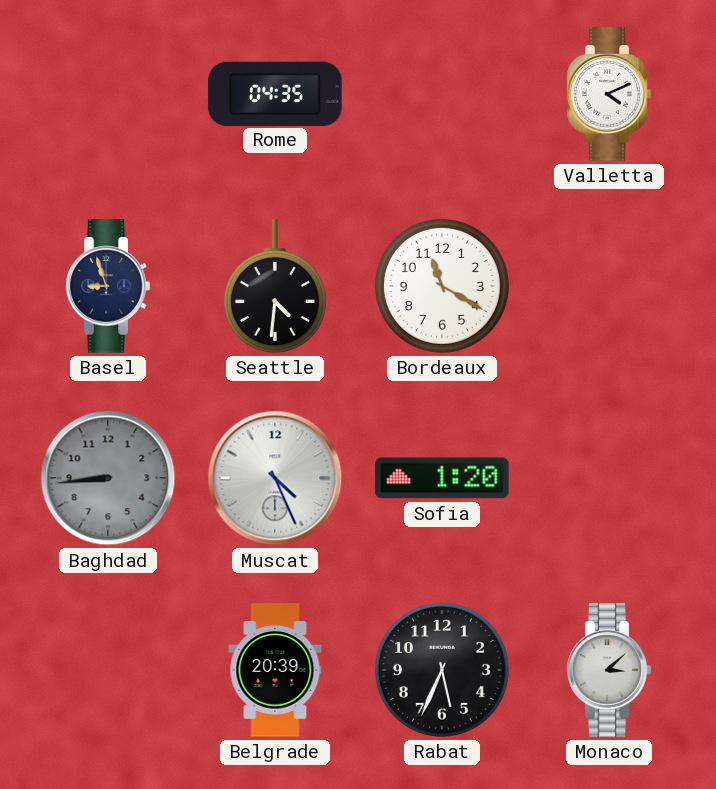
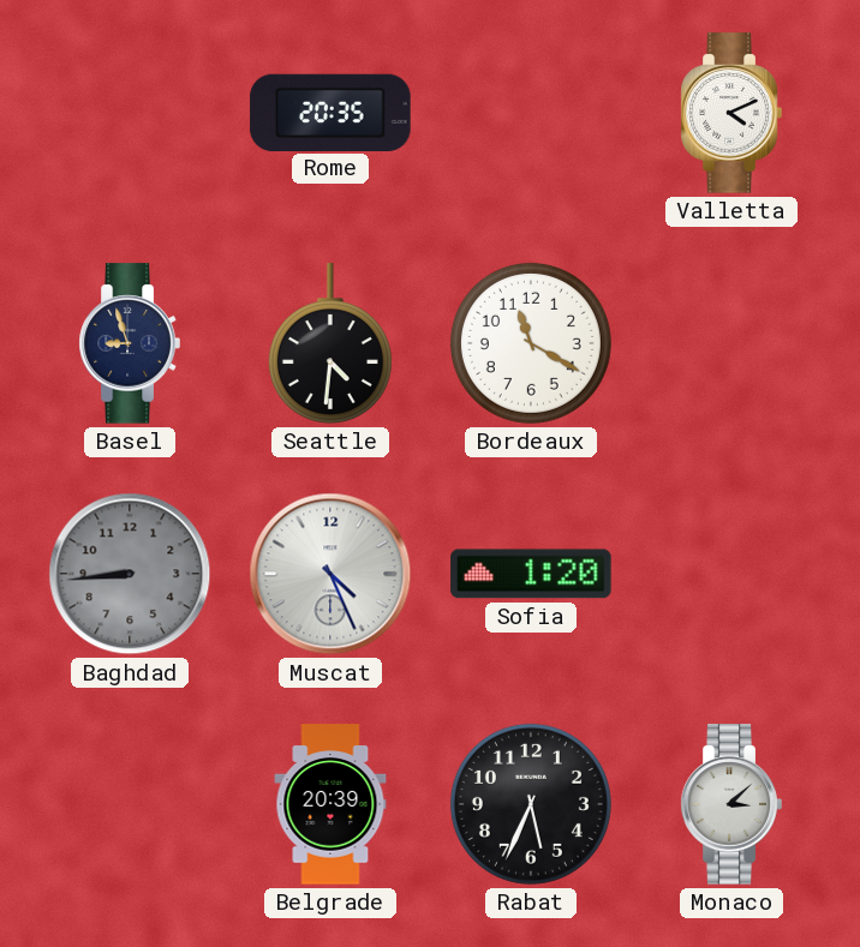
Rome: 04:35 -> 20:35 (330, 112)
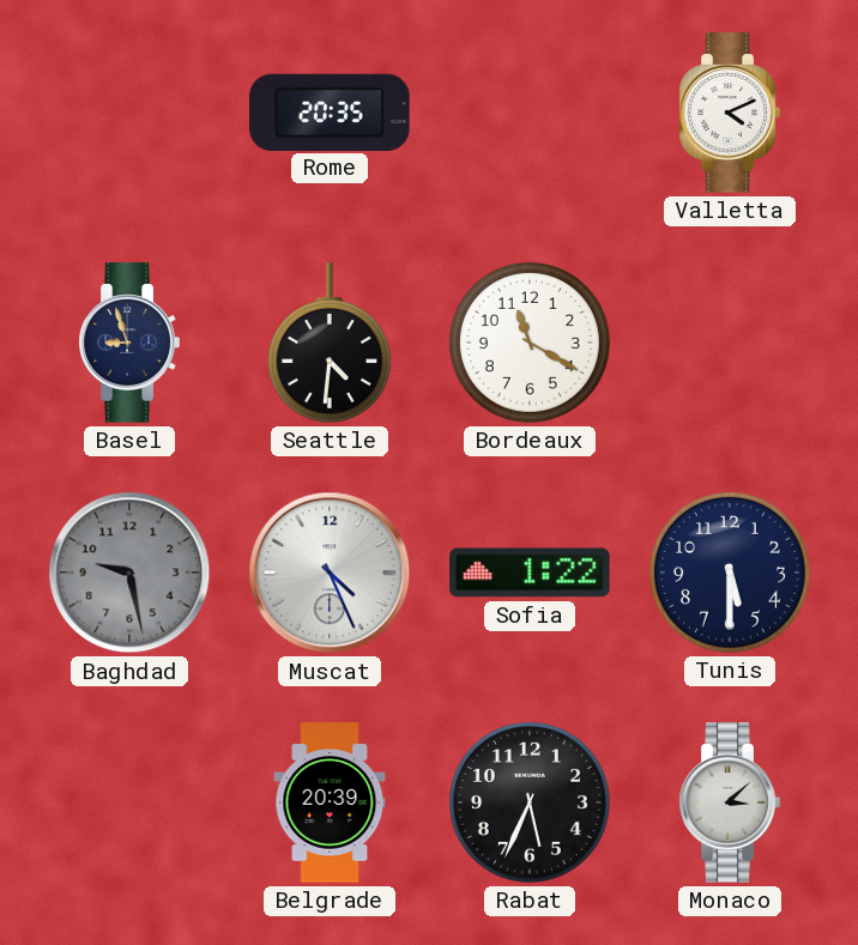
Baghdad: 8:44 -> 9:28 (129, 573)
Sofia: 1:20 -> 1:22 (530, 573)
Tunis: none -> 5:30 (730, 573)
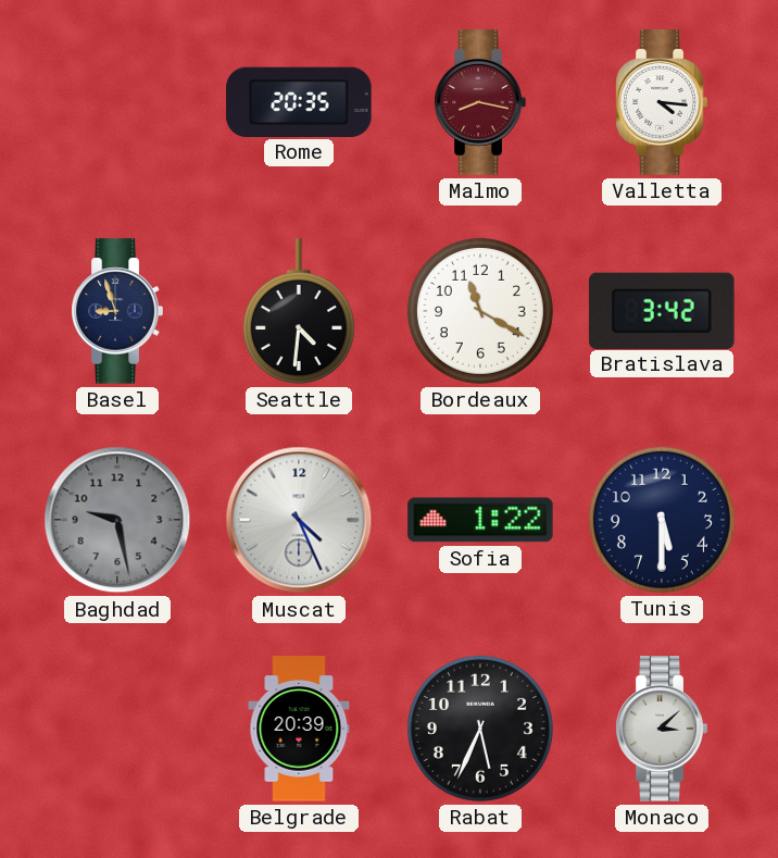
Malmo: none -> 8:17 (480, 102)
Valletta: 4:11 -> 4:16 (662, 102)
Bratislava: none -> 3:42 (662, 310)
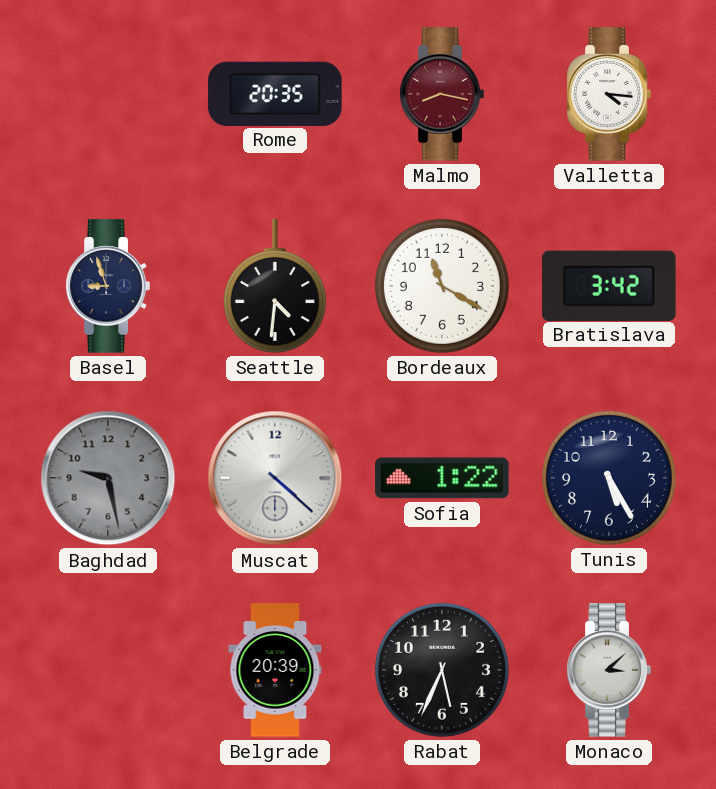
Muscat: 4:26 -> 4:22 (275, 478)
Tunis: 5:30 -> 5:25 (609, 478)
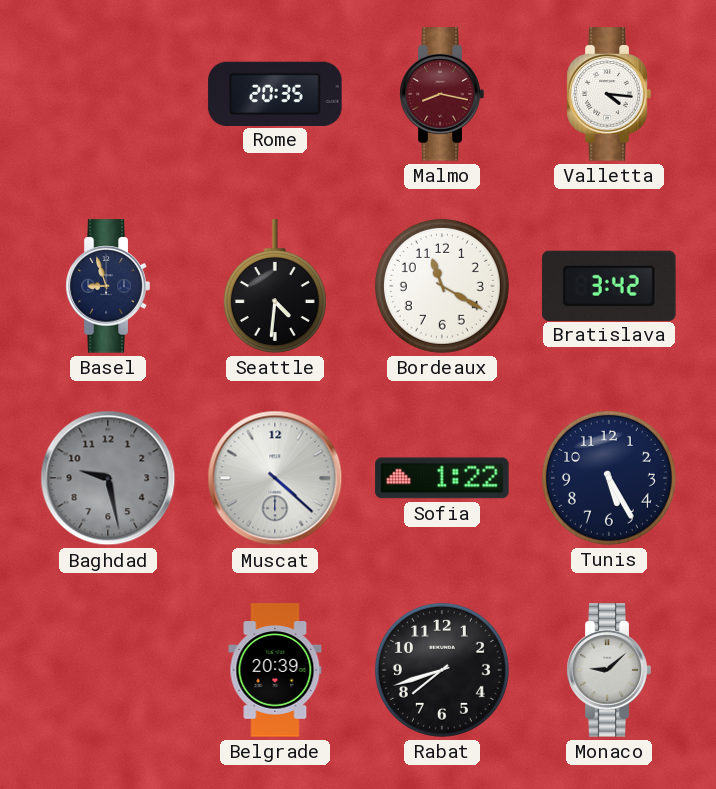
Rabat: 5:34 -> 7:42 (442, 670)
Monaco: 3:08 -> 9:08 (609, 670)
